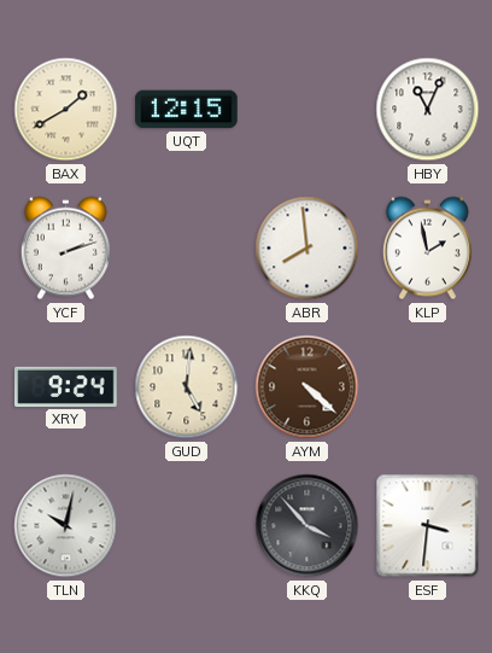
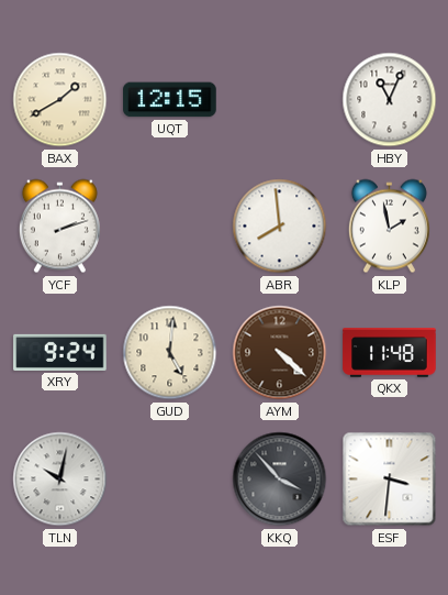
QKX: none -> 11:48 (390, 353)
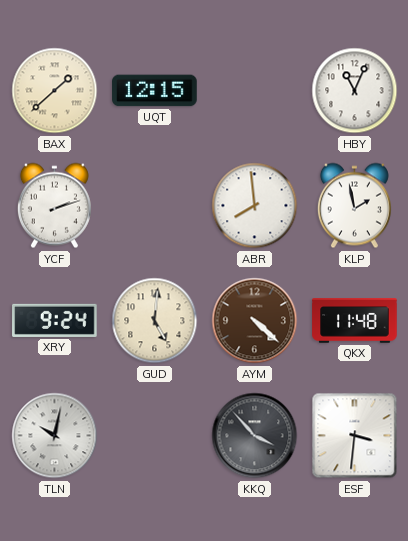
BAX: 1:40 -> 1:38 (55, 91)
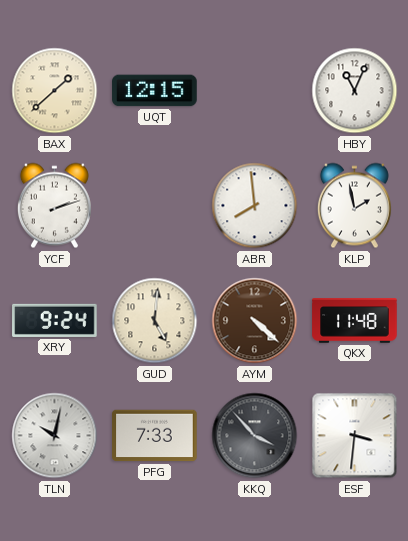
PFG: none -> 7:33 (155, 436)
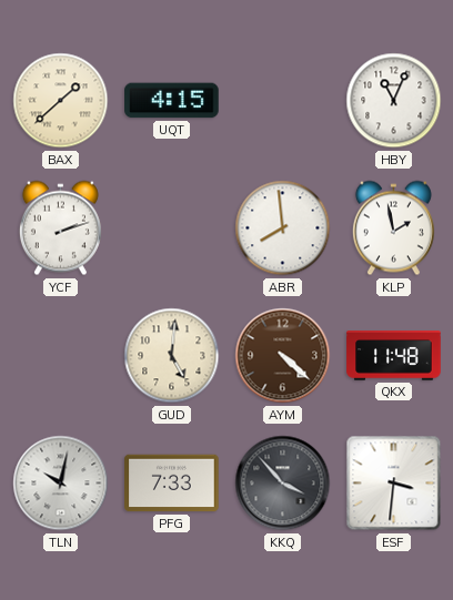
UQT: 12:15 -> 4:15 (172, 101)
XRY: 9:24 -> none (55, 320)
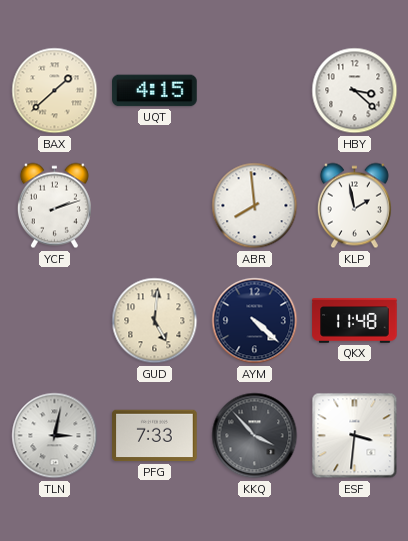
HBY: 11:04 -> 3:22 (355, 91)
AYM dial: brown -> navy (255, 321)
TLN: 10:02 -> 3:02 (55, 436)
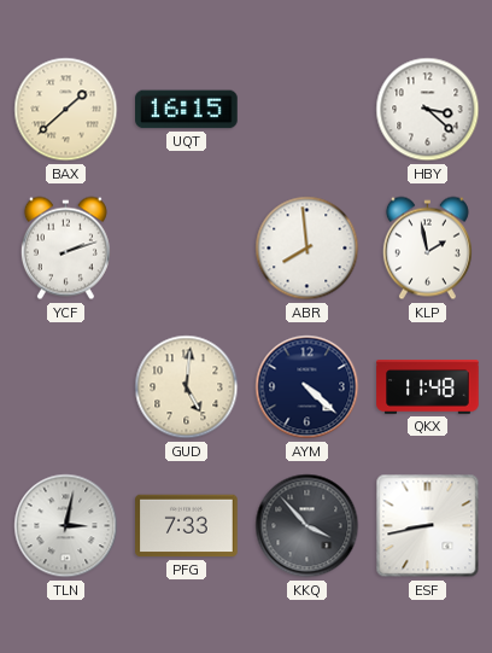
UQT: 4:15 -> 16:15 (187, 110)
ESF: 3:31 -> 8:43 (428, 526)
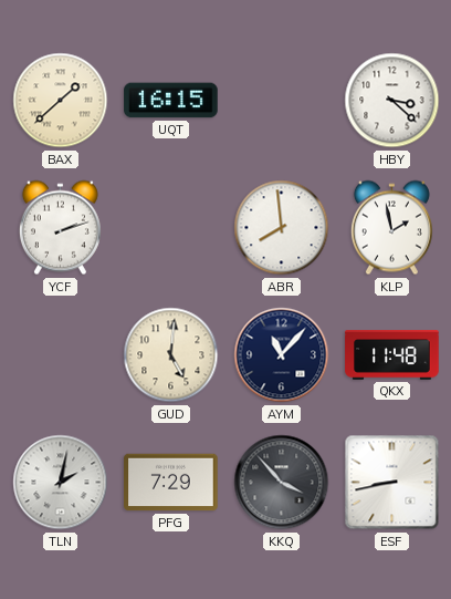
AYM: 4:22 -> 11:07 (282, 355)
TLN: 3:02 -> 2:02 (61, 483)
PFG: 7:33 -> 7:29 (171, 483)
